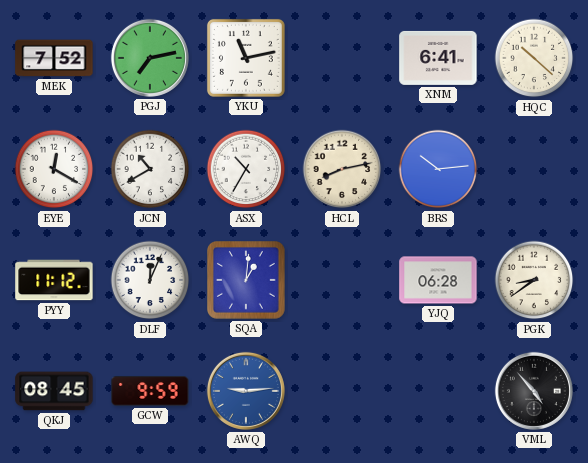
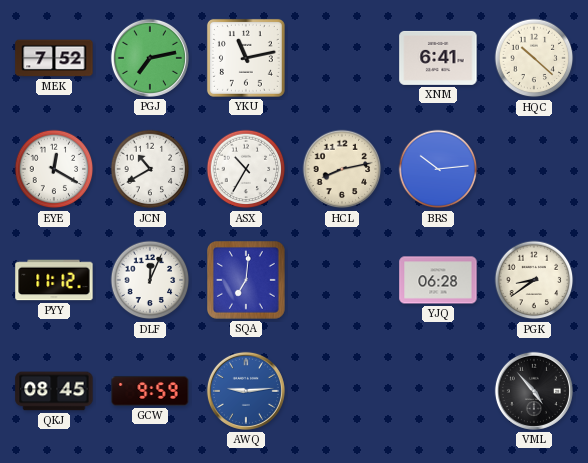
SQA: 1:01 -> 7:01 (247, 281)
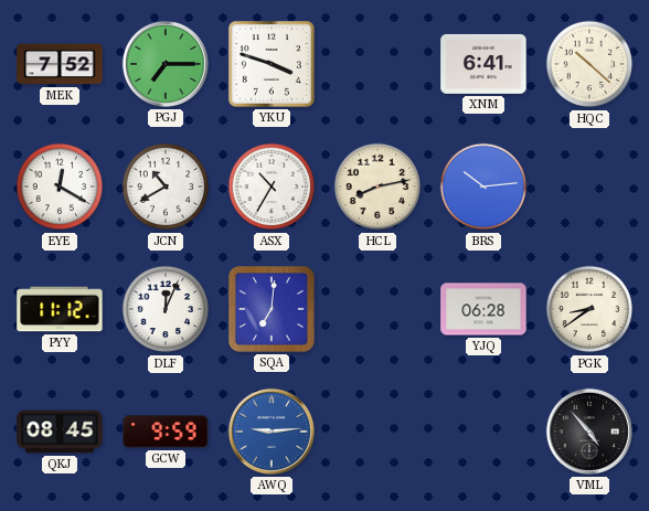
PGJ: 7:13 -> 7:15 (166, 64)
YKU: 11:13 -> 3:48 (272, 64)
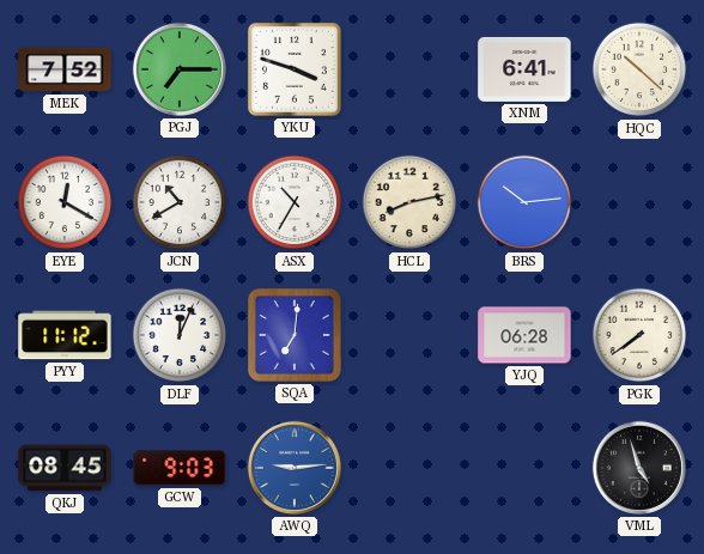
PGK: 8:39 -> 7:39 (639, 335)
GCW: 9:59 -> 9:03 (180, 468)
VML: 4:53 -> 4:57 (639, 468)
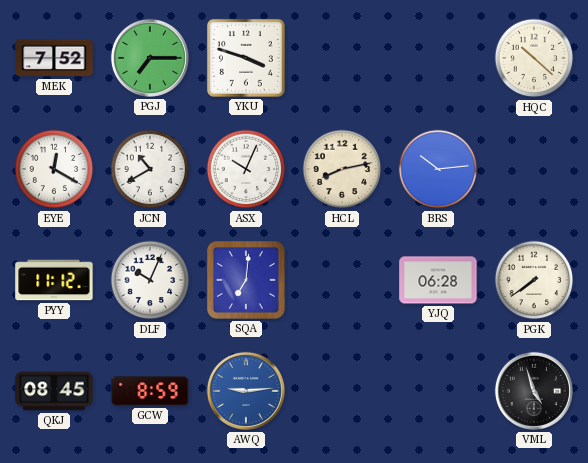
XNM: 6:41 -> none (524, 69)
ASX: 10:35 -> 10:04 (246, 169)
DLF: 12:04 -> 10:04 (150, 280)
GCW: 9:03 -> 8:59 (150, 391)
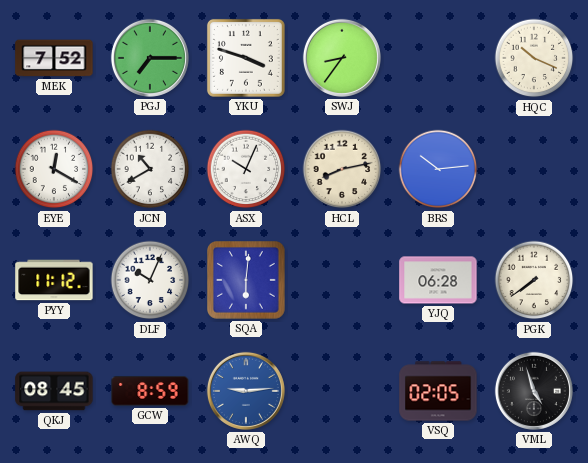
SWJ: none -> 8:36 (342, 58)
HQC: 10:22 -> 10:19 (534, 58)
SQA: 7:01 -> 6:01 (247, 281)
VSQ: none -> 02:05 (438, 391)
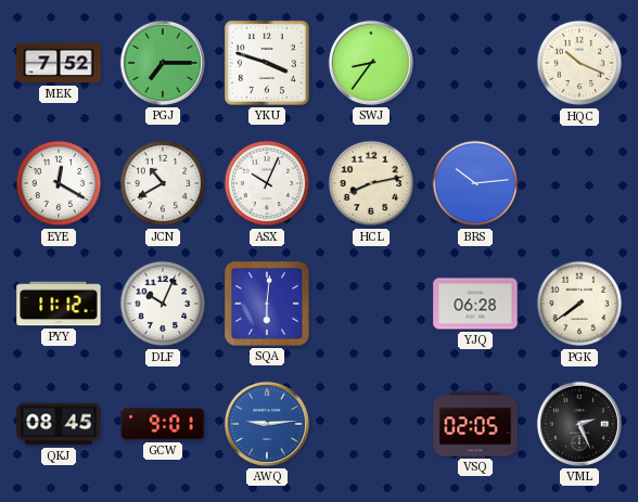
GCW: 8:59 -> 9:01 (163, 424)
VML: 4:57 -> 2:26 (579, 424)
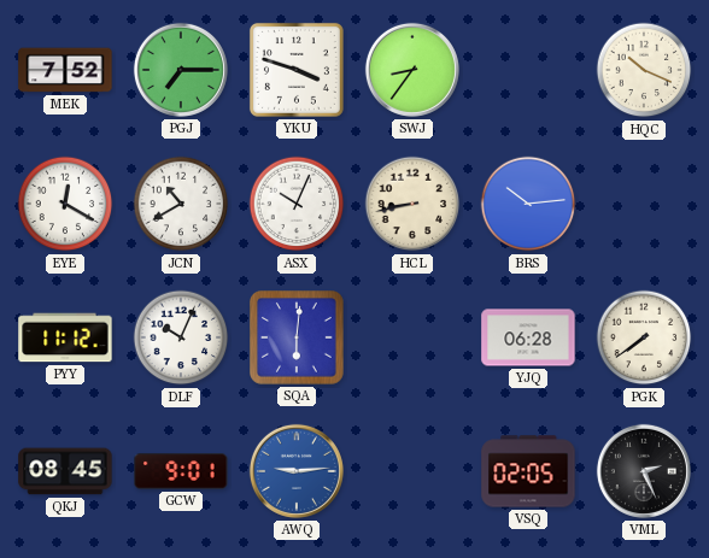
HCL: 8:13 -> 8:43 (412, 204)
